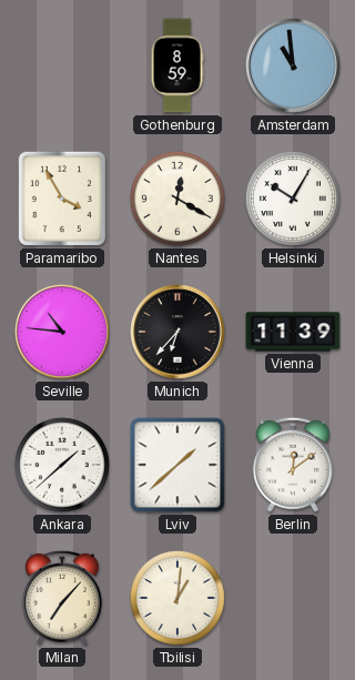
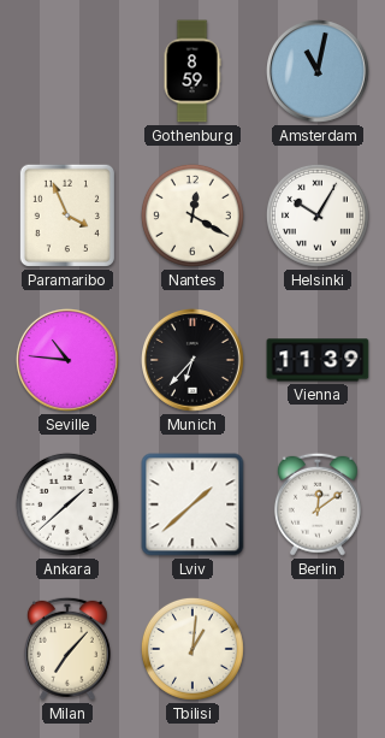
Amsterdam: 10:59 -> 11:02 (319, 72)
Paramaribo: 3:55 -> 3:56 (67, 216)
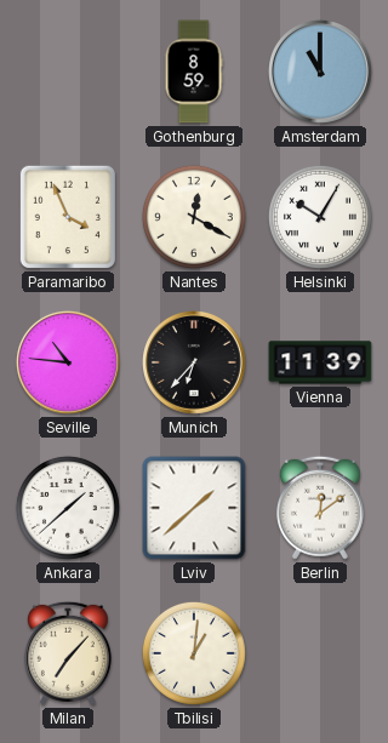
Amsterdam: 11:02 -> 11:00 (321, 73)
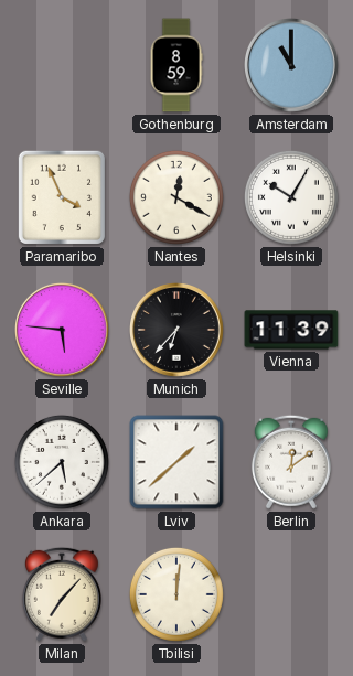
Seville: 10:46 -> 5:46 (63, 331)
Ankara: 1:38 -> 5:38 (62, 462)
Tbilisi: 1:01 -> 12:01 (176, 594)
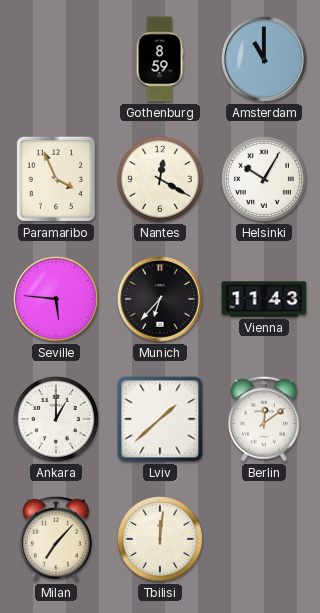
Vienna: 11:39 -> 11:43 (264, 299)
Ankara: 5:38 -> 1:00 (56, 419)
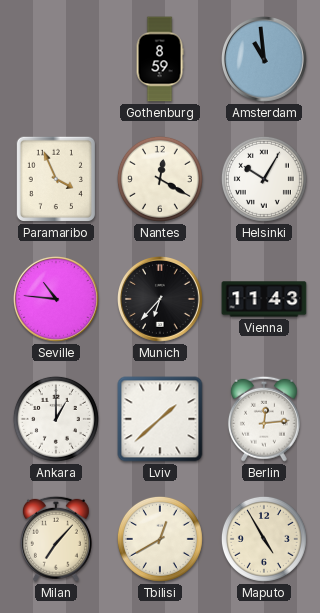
Amsterdam: 11:00 -> 10:59 (265, 60)
Seville: 5:46 -> 10:46 (57, 300)
Berlin: 12:09 -> 12:14 (264, 419)
Tbilisi: 12:01 -> 12:40 (160, 539)
Maputo: none -> 4:55 (264, 539)
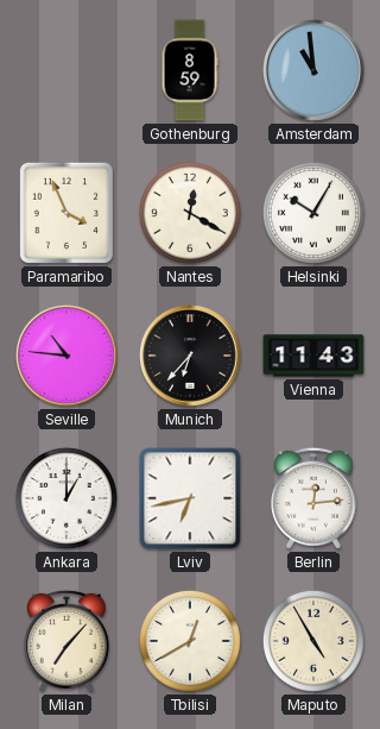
Lviv: 1:38 -> 6:43 (190, 498)
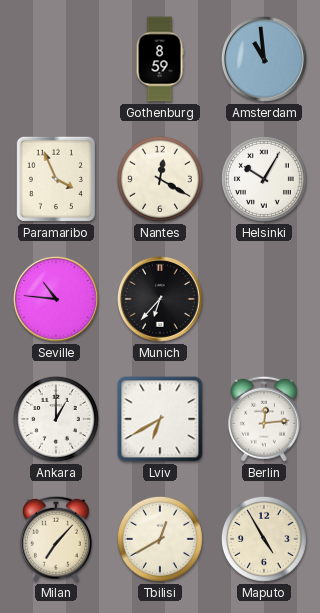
Vienna: 11:43 -> none (313, 356)
Lviv: 6:43 -> 6:40 (160, 419)
